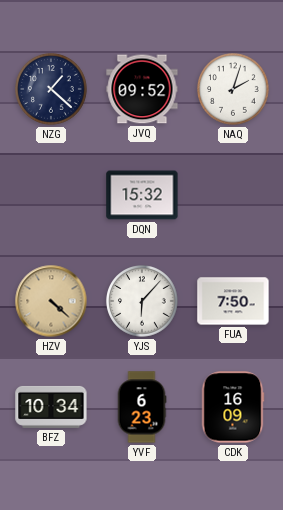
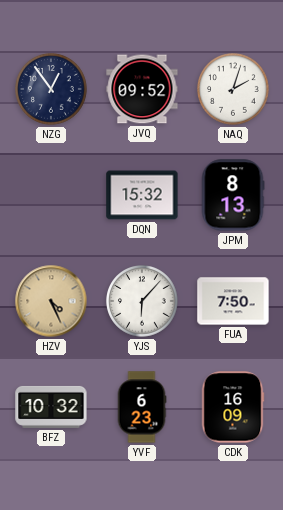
NZG: 1:22 -> 12:54 (52, 90)
JPM: none -> 8:13 (233, 195)
HZV: 4:22 -> 4:26 (51, 301)
BFZ: 10:34 -> 10:32 (51, 407)
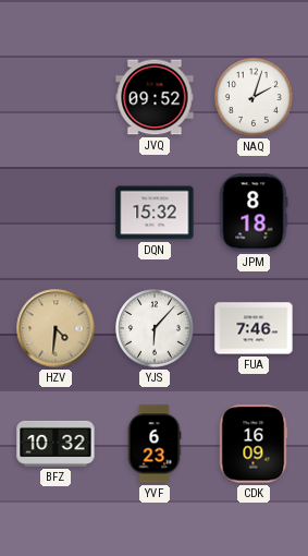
NZG: 12:54 -> none (52, 90)
JPM: 8:13 -> 8:18 (254, 213)
HZV: 4:26 -> 4:31 (56, 328)
FUA: 7:50 -> 7:46 (254, 328)
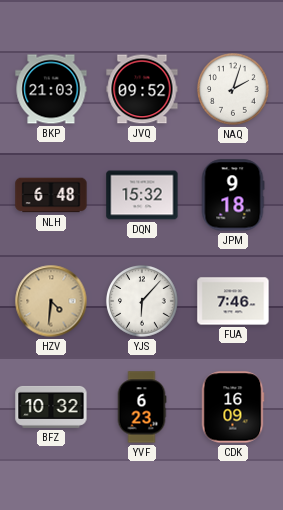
BKP: none -> 21:03 (51, 89)
NLH: none -> 6:48 (51, 195)
JPM: 8:18 -> 9:18 (233, 195)
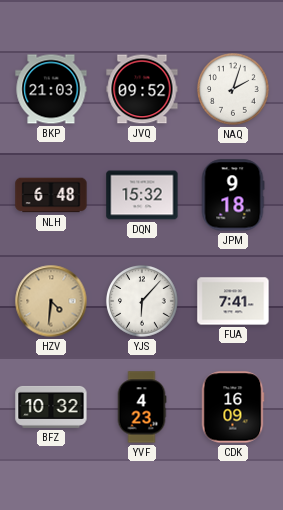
FUA: 7:46 -> 7:41 (233, 301)
YVF: 6:23 -> 4:23 (142, 407)
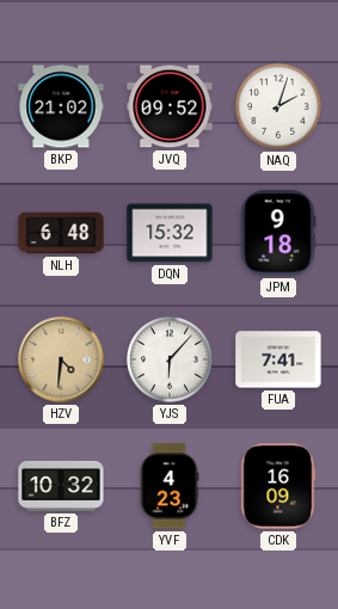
BKP: 21:03 -> 21:02 (61, 106)
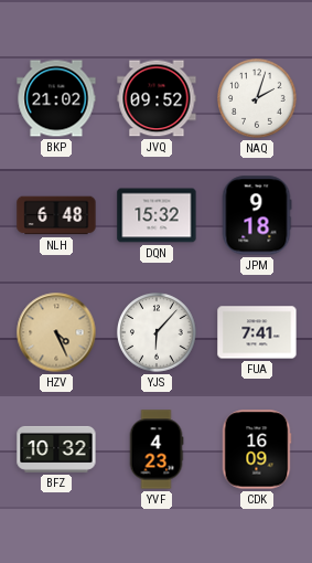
HZV: 4:31 -> 4:26 (56, 332)
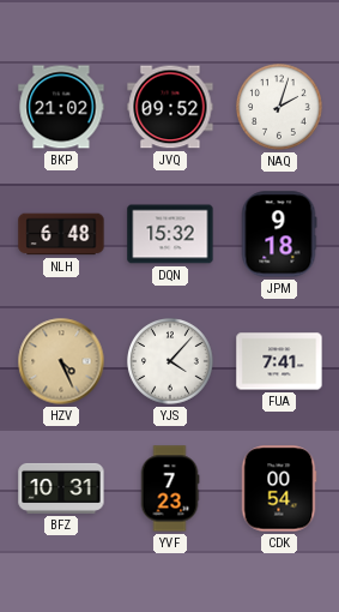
YJS: 6:07 -> 4:07 (171, 362)
BFZ: 10:32 -> 10:31 (61, 488)
YVF: 4:23 -> 7:23 (170, 488)
CDK: 16:09 -> 00:54 (279, 488)
